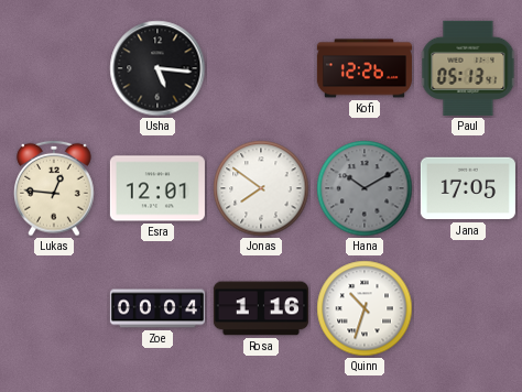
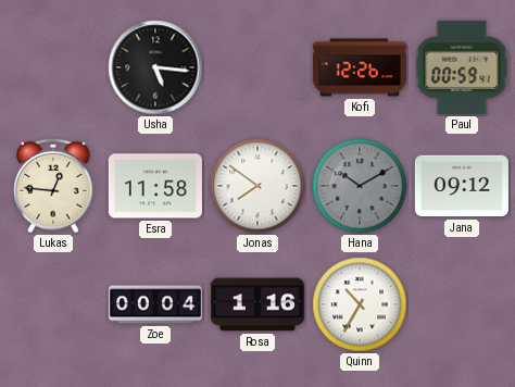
Paul: 05:13 -> 00:59 (462, 67)
Esra: 12:01 -> 11:58 (155, 186)
Jana: 17:05 -> 09:12 (462, 186)
Quinn: 10:33 -> 10:35 (360, 304)
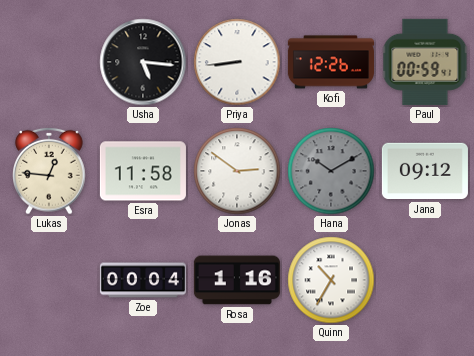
Priya: none -> 8:44 (237, 62)
Jonas: 7:51 -> 2:51 (237, 171)
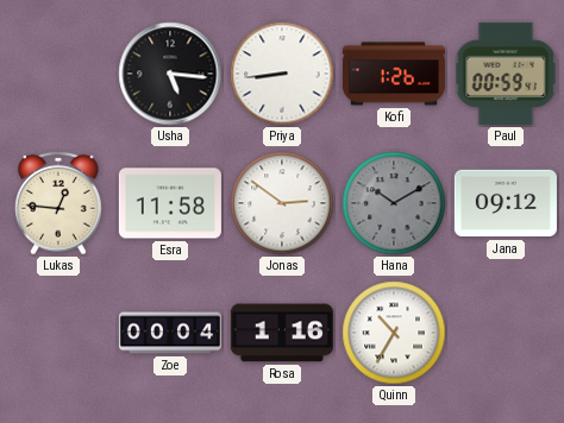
Kofi: 12:26 -> 1:26 (394, 74)
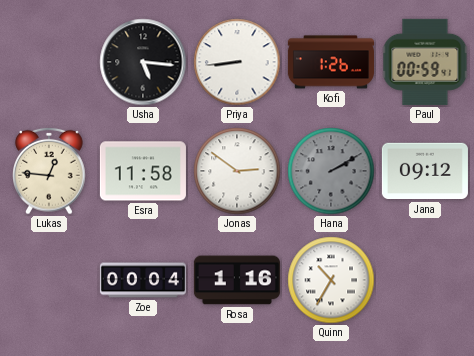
Hana: 10:10 -> 2:10 (331, 171)
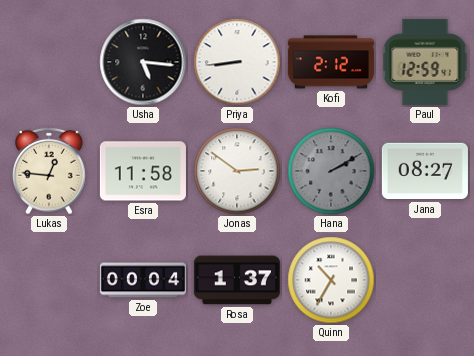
Kofi: 1:26 -> 2:12 (331, 62)
Paul: 00:59 -> 12:59 (425, 62)
Jana: 09:12 -> 08:27 (425, 171)
Rosa: 1:16 -> 1:37 (237, 280)
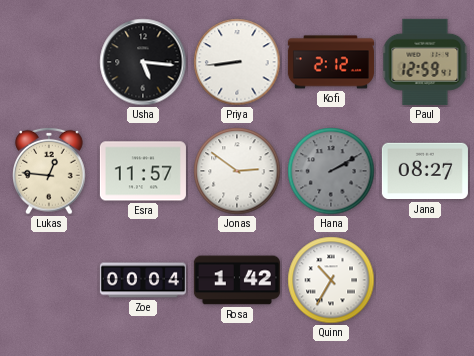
Esra: 11:58 -> 11:57 (143, 171)
Rosa: 1:37 -> 1:42 (237, 280)
